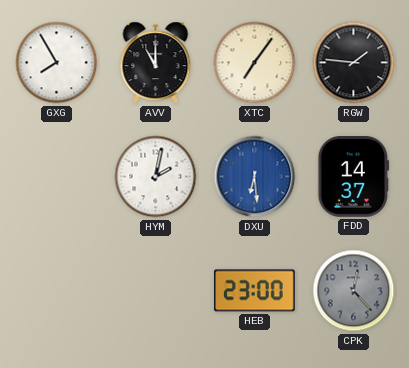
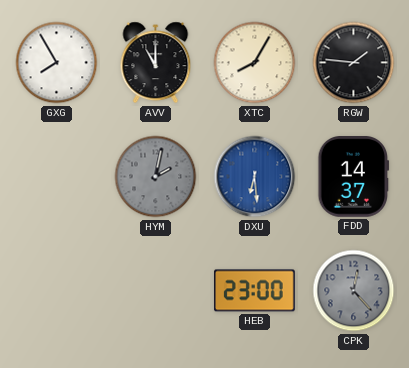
XTC: 7:06 -> 8:05 (255, 63)
HYM dial: white -> grey (156, 177)
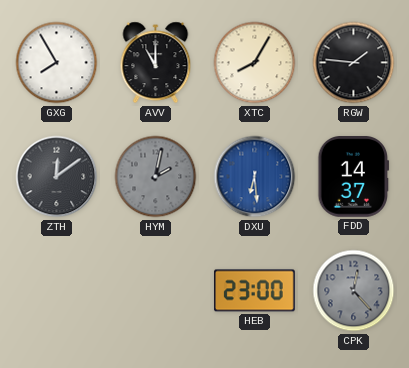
ZTH: none -> 12:09 (57, 177)
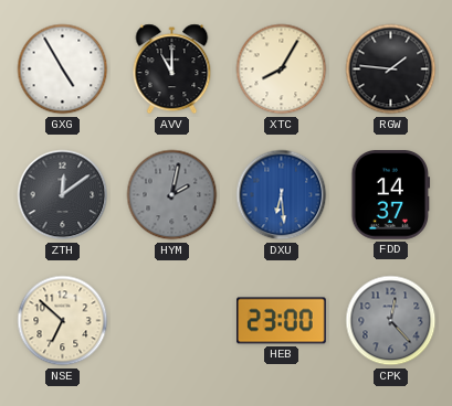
GXG: 7:55 -> 4:55 (63, 70)
NSE: none -> 6:52 (63, 321)
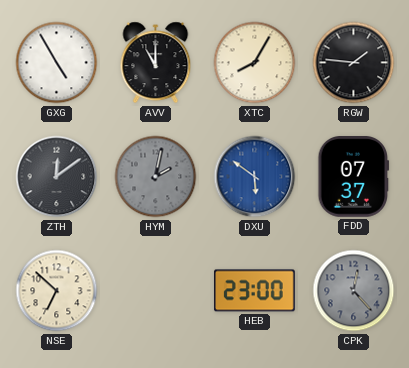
DXU: 6:29 -> 5:51 (255, 177)
FDD: 14:37 -> 07:37 (354, 177)
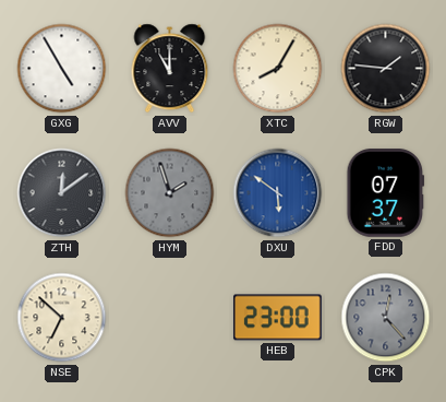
HYM: 2:02 -> 1:57 (170, 193)
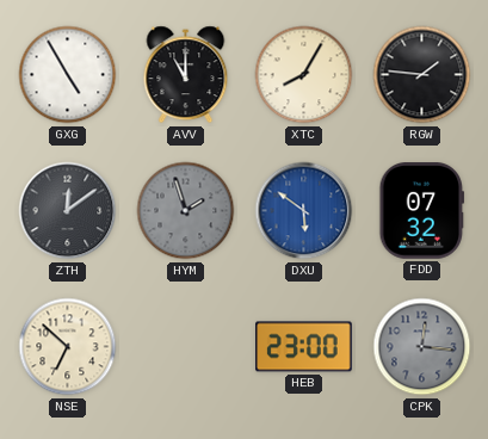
FDD: 07:37 -> 07:32 (422, 211)
CPK: 12:23 -> 12:16 (422, 347)
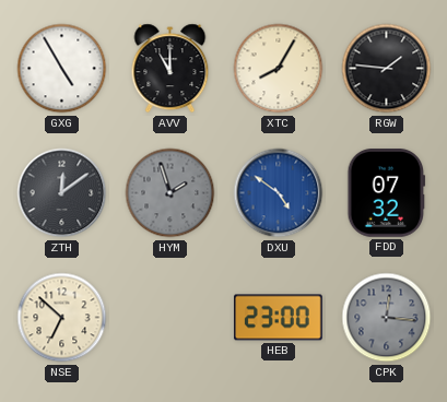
DXU: 5:51 -> 4:51 (279, 193)
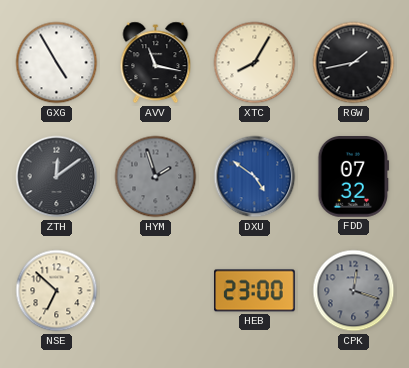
AVV: 11:00 -> 11:17 (156, 63)
RGW: 1:46 -> 1:43 (354, 63)
CPK: 12:16 -> 12:18 (354, 291)
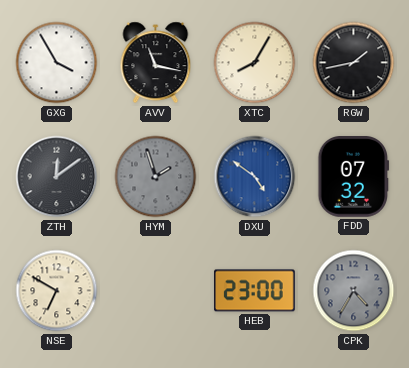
GXG: 4:55 -> 3:55 (57, 63)
NSE: 6:52 -> 6:50 (57, 291)
CPK: 12:18 -> 4:35 (354, 291)
